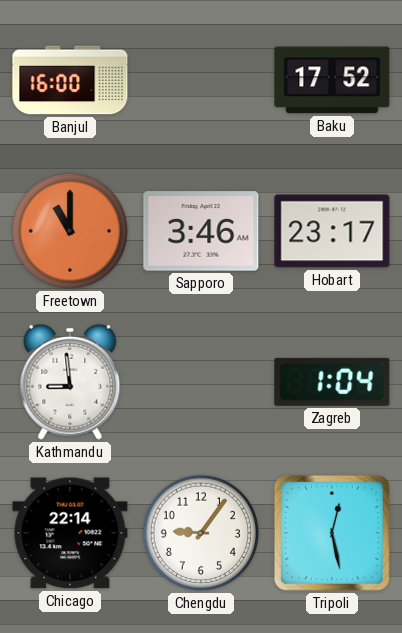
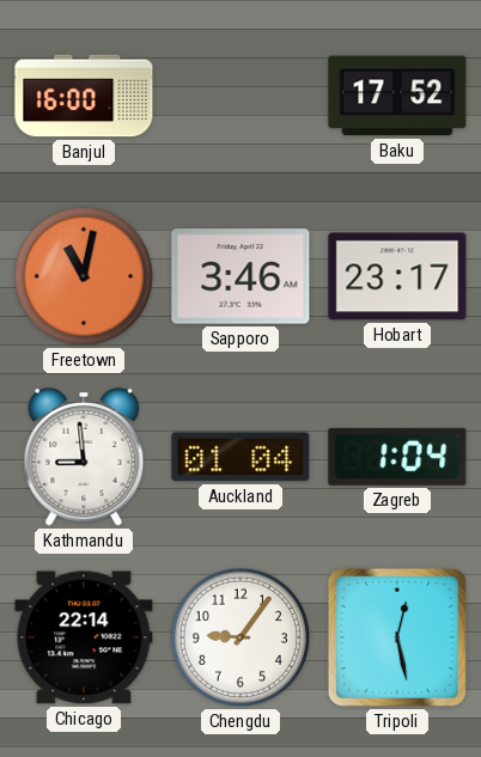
Freetown: 11:00 -> 11:02 (84, 276)
Auckland: none -> 01:04 (240, 457)
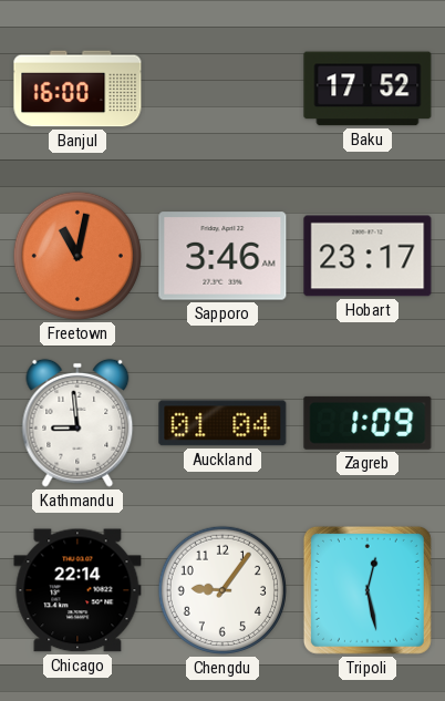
Zagreb: 1:04 -> 1:09 (368, 423)
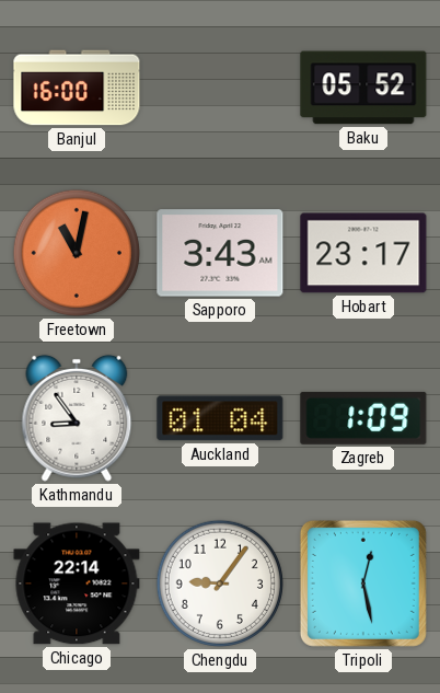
Baku: 17:52 -> 05:52 (363, 88)
Sapporo: 3:46 -> 3:43 (220, 253)
Kathmandu: 8:59 -> 8:54 (77, 418)
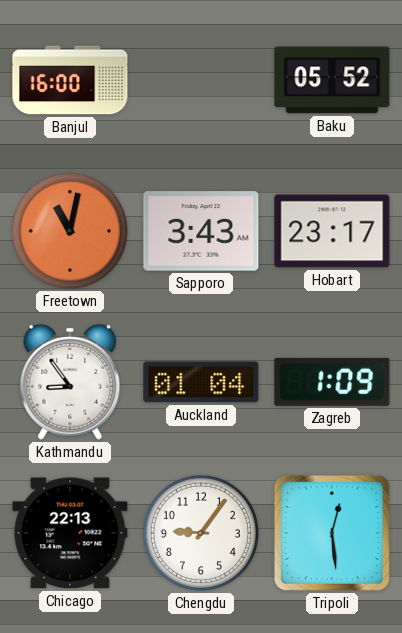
Chicago: 22:14 -> 22:13 (70, 533)
Tripoli: 12:28 -> 12:29 (332, 533)
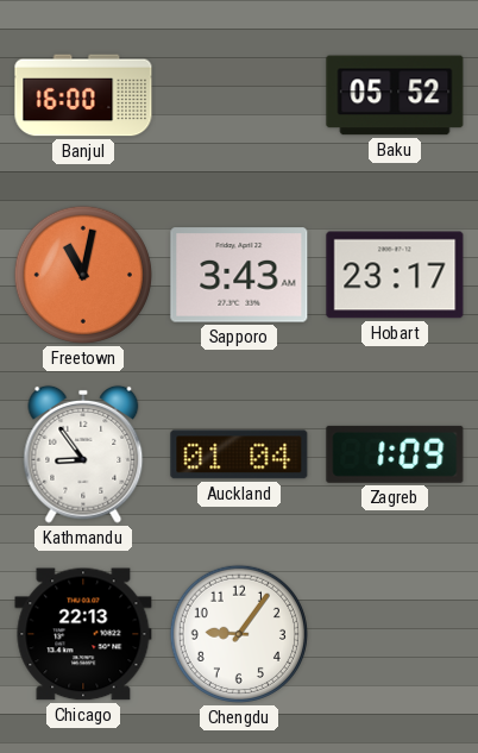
Tripoli: 12:29 -> none (332, 533)
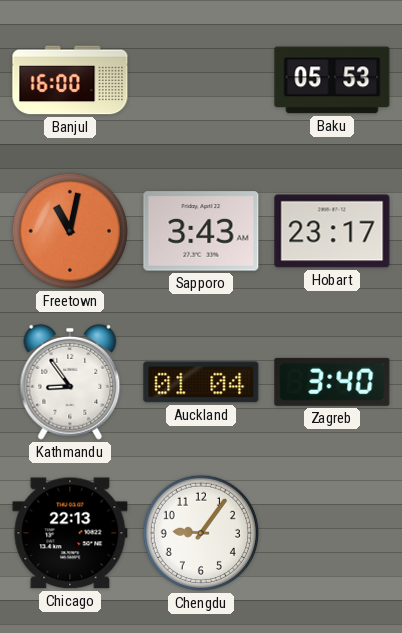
Baku: 05:52 -> 05:53 (332, 80)
Zagreb: 1:09 -> 3:40 (332, 382)
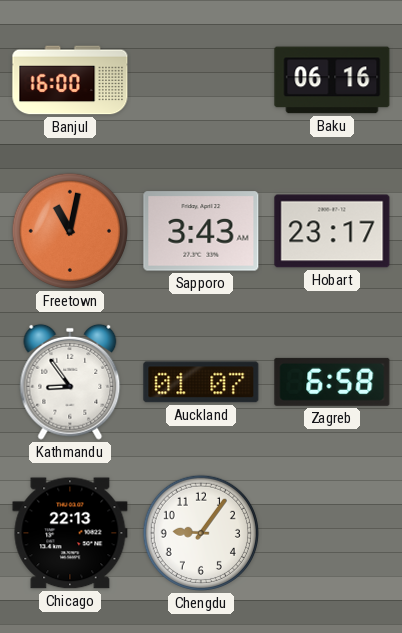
Baku: 05:53 -> 06:16 (332, 80)
Auckland: 01:04 -> 01:07 (201, 382)
Zagreb: 3:40 -> 6:58 (332, 382)
